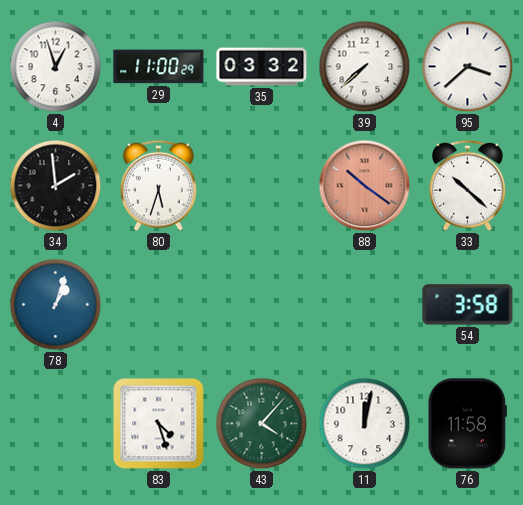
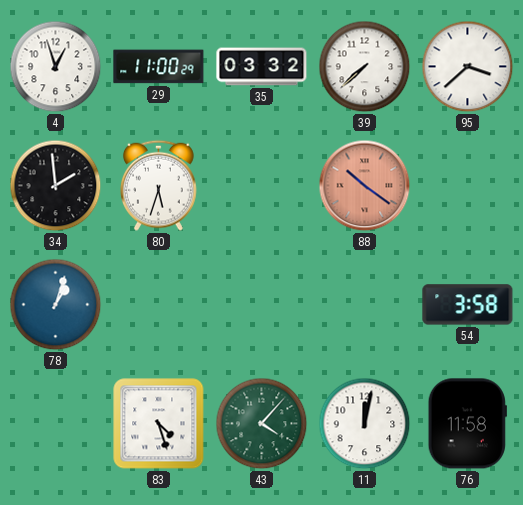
33: 10:22 -> none (468, 185)
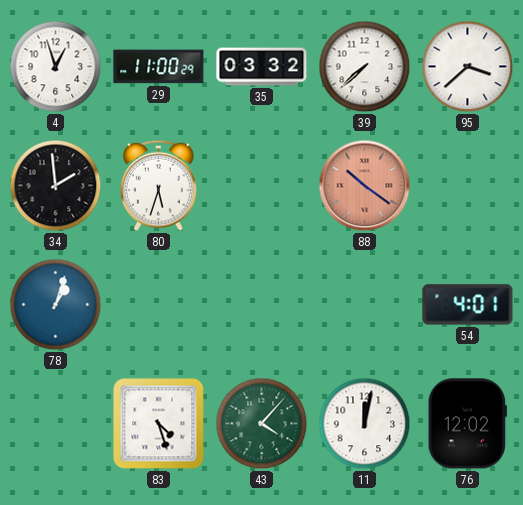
54: 3:58 -> 4:01 (468, 305)
76: 11:58 -> 12:02 (467, 424)
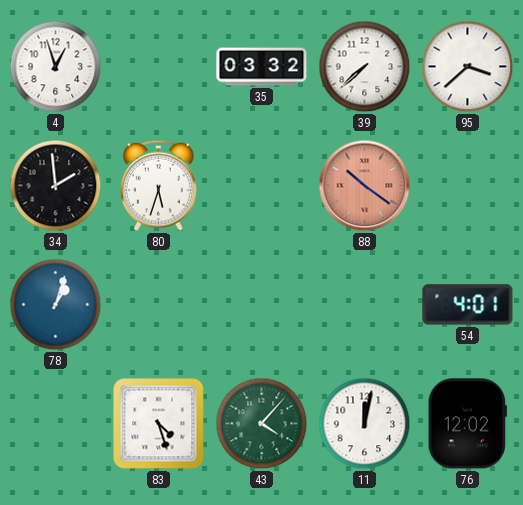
29: 11:00 -> none (159, 67)
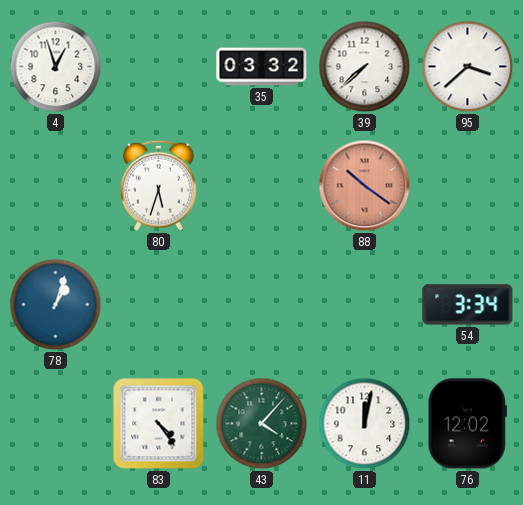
34: 1:59 -> none (56, 186)
54: 4:01 -> 3:34 (468, 305)
83: 4:27 -> 4:24 (159, 424)
